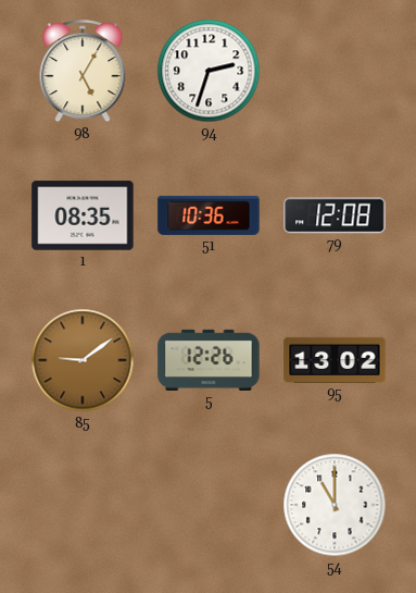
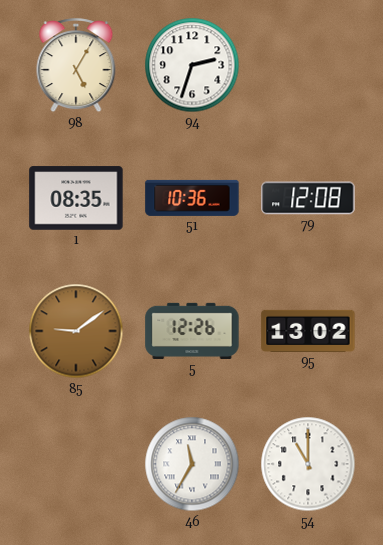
46: none -> 11:35 (192, 464)
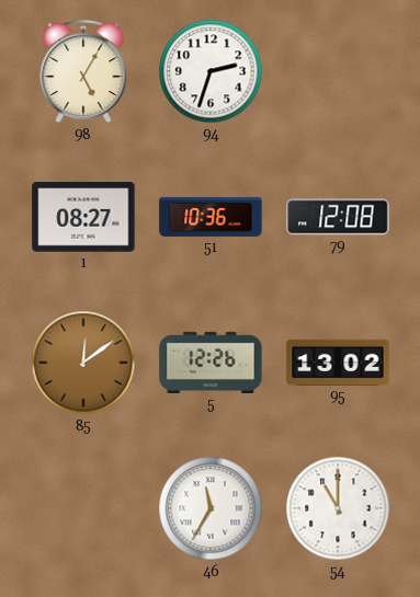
1: 08:35 -> 08:27 (83, 217)
85: 9:09 -> 12:09 (83, 363)
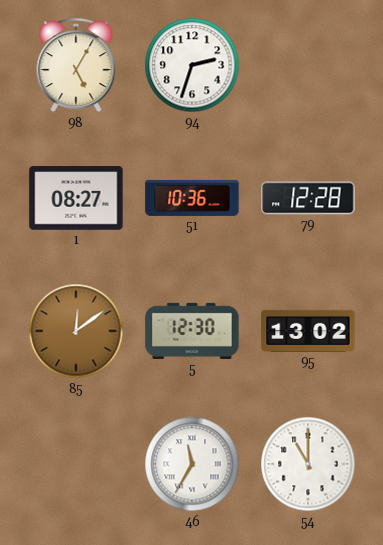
79: 12:08 -> 12:28 (308, 198)
5: 12:26 -> 12:30 (192, 331)
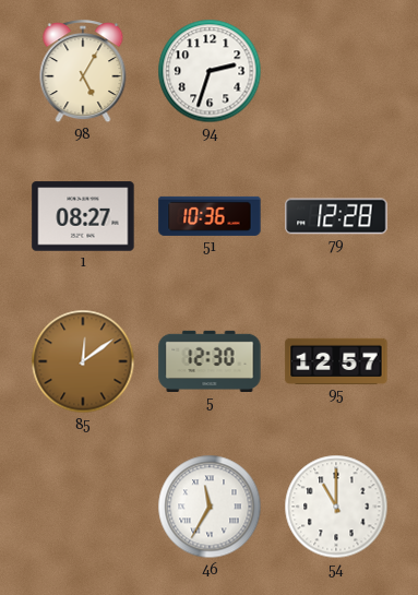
95: 13:02 -> 12:57 (336, 361)
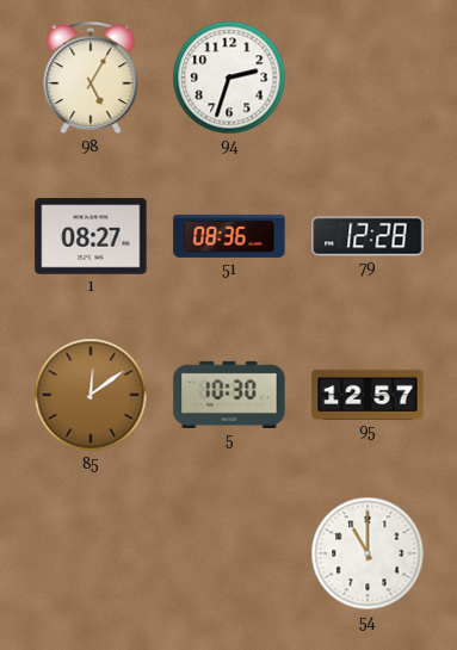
51: 10:36 -> 08:36 (229, 236)
5: 12:30 -> 10:30 (229, 395)
46: 11:35 -> none (210, 507)
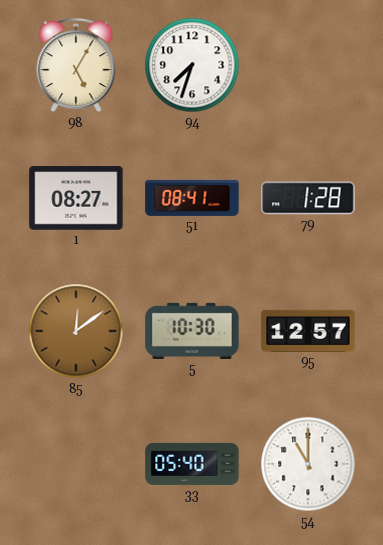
94: 2:33 -> 7:33 (192, 65)
51: 08:36 -> 08:41 (192, 198)
79: 12:28 -> 1:28 (308, 198)
33: none -> 05:40 (192, 464)
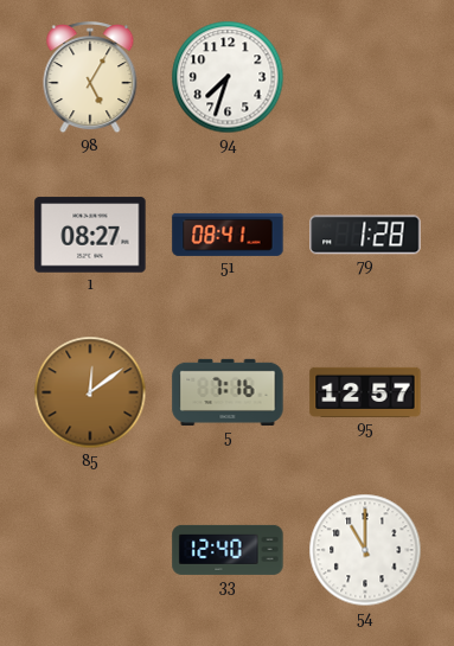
5: 10:30 -> 7:16 (228, 392)
33: 05:40 -> 12:40 (228, 550)
